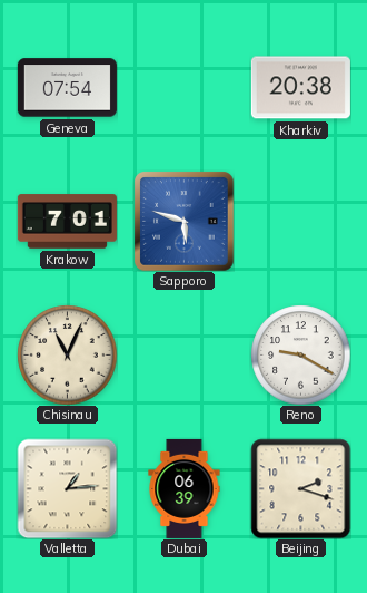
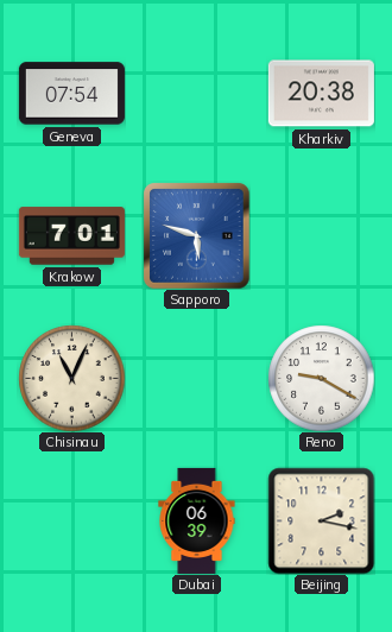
Valletta: 1:14 -> none (67, 488)
Beijing: 2:18 -> 2:17 (321, 520)
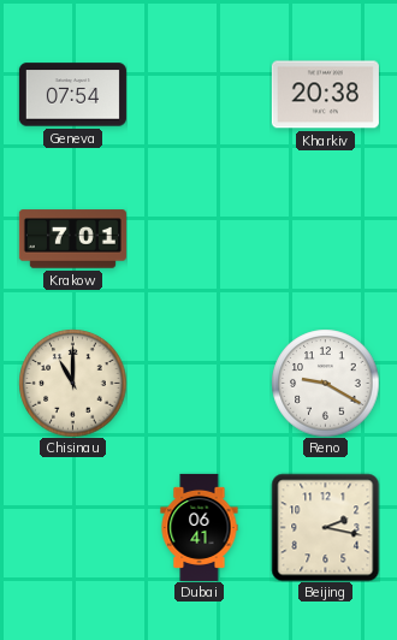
Sapporo: 5:48 -> none (196, 235)
Chisinau: 11:04 -> 11:00 (72, 383)
Dubai: 06:39 -> 06:41 (200, 527)
